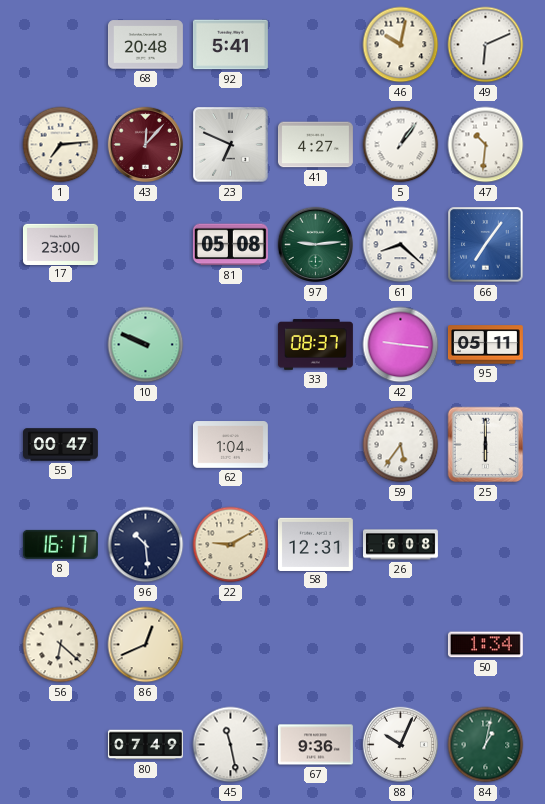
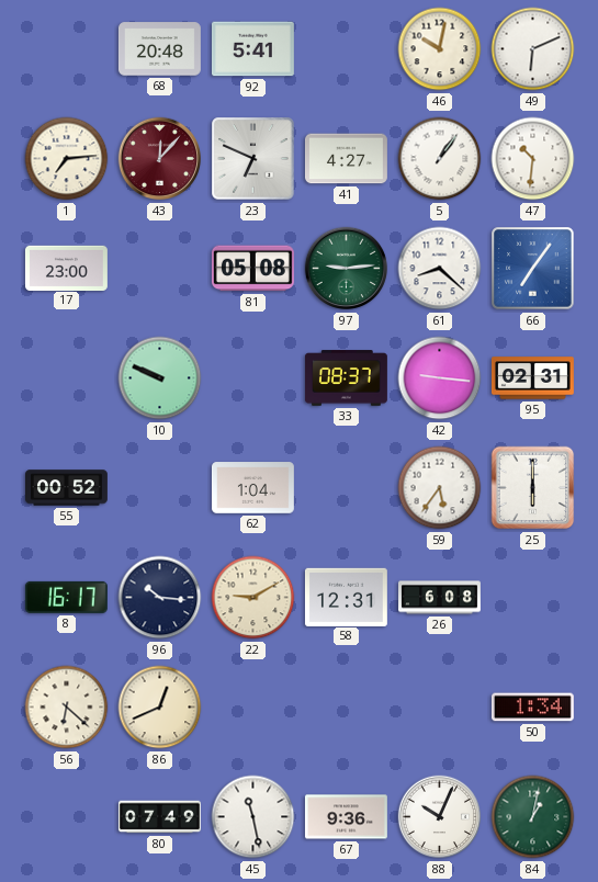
95: 05:11 -> 02:31 (532, 378)
55: 00:47 -> 00:52 (67, 488)
96: 10:29 -> 10:16 (160, 598)
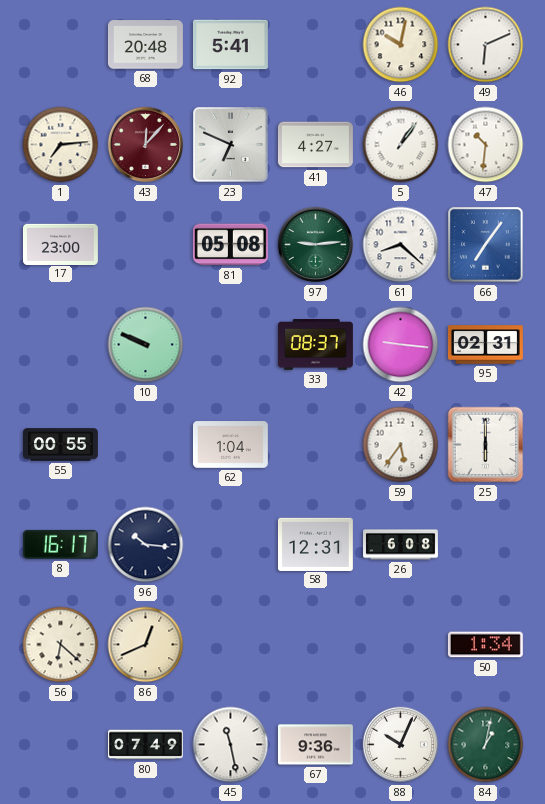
55: 00:52 -> 00:55 (61, 445)
22: 9:10 -> none (253, 598)
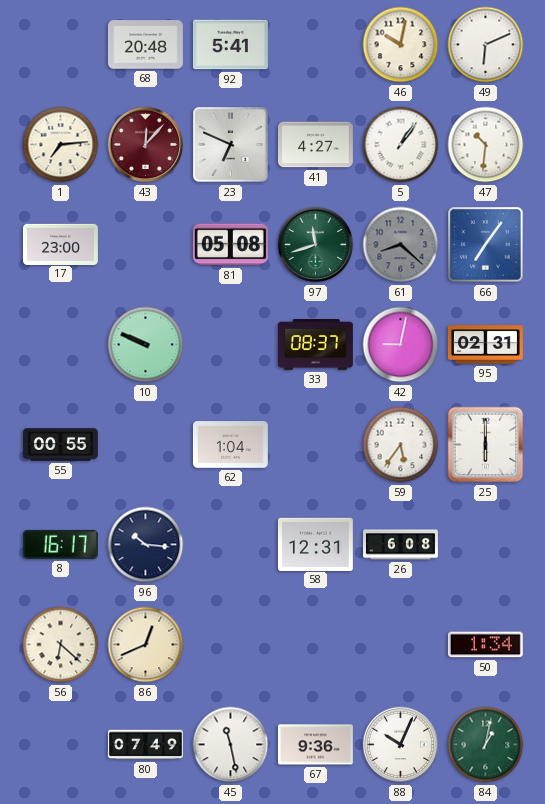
97: 9:14 -> 11:42 (316, 245)
61 dial: white -> grey (401, 245)
42: 9:16 -> 9:02 (401, 345)
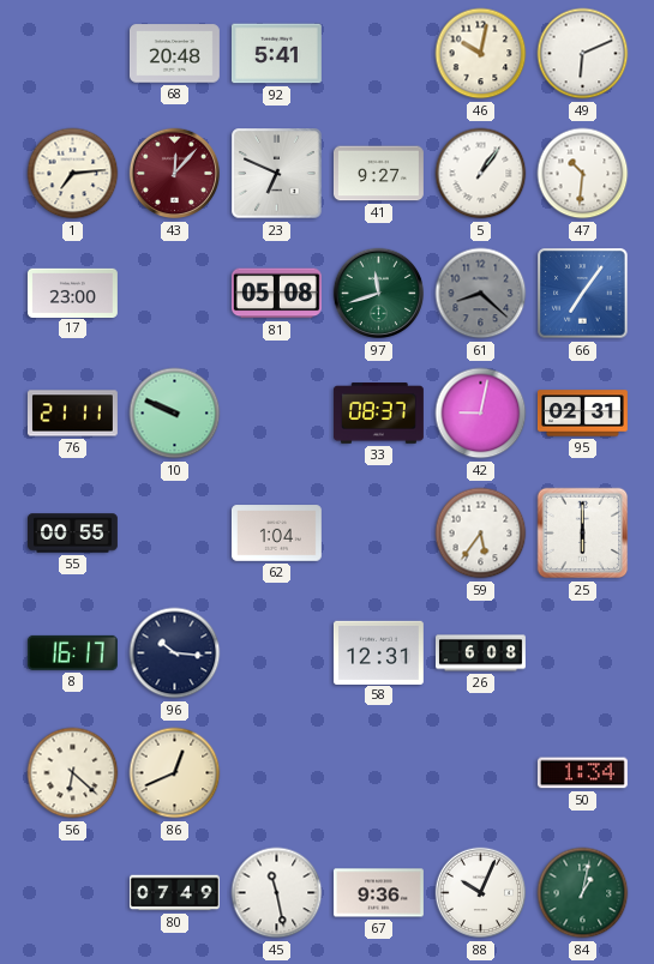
41: 4:27 -> 9:27 (378, 174)
76: none -> 21:11 (72, 414)
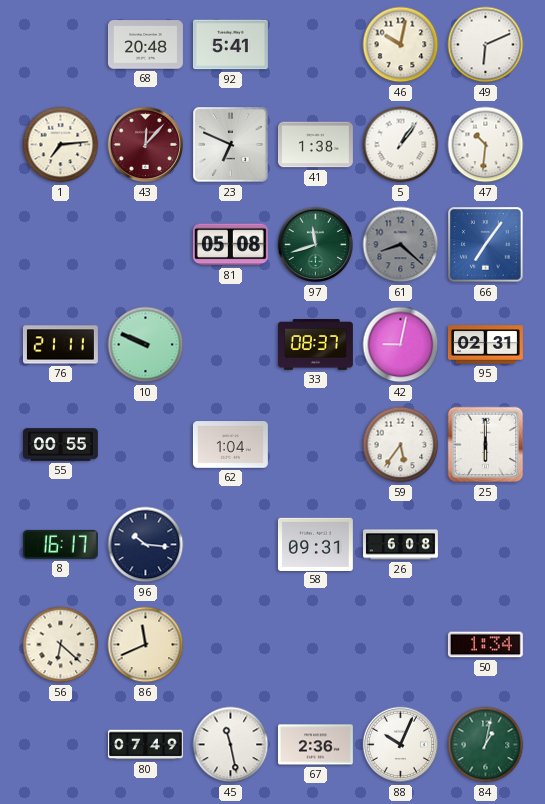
41: 9:27 -> 1:38 (315, 145)
17: 23:00 -> none (72, 293)
58: 12:31 -> 09:31 (315, 544)
86: 12:41 -> 11:41 (146, 645)
67: 9:36 -> 2:36 (315, 745)
